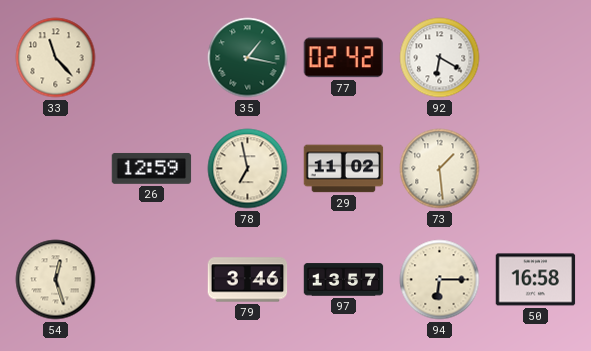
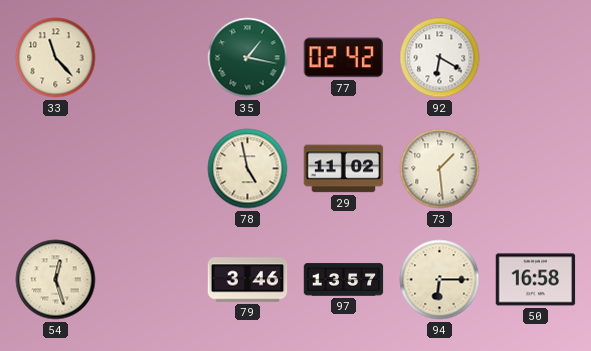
26: 12:59 -> none (152, 169)
78: 6:58 -> 4:58 (248, 169)
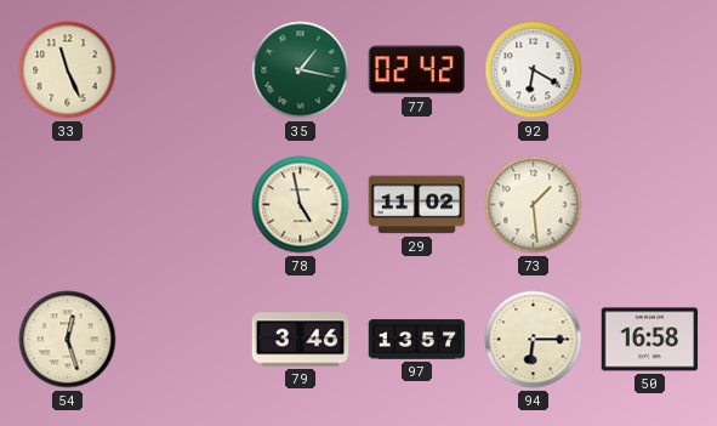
33: 11:23 -> 11:26 (68, 70)
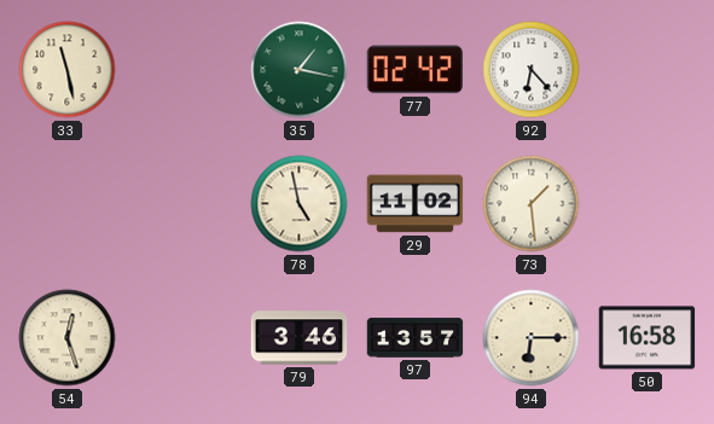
33: 11:26 -> 11:28 (68, 70)
92: 6:20 -> 6:23 (532, 70)
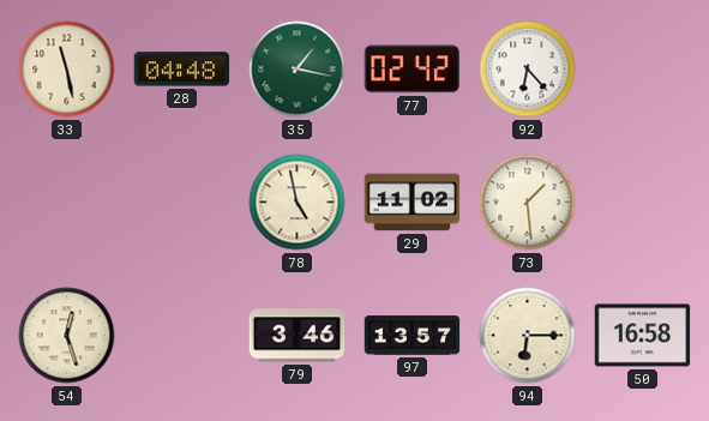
28: none -> 04:48 (182, 70)
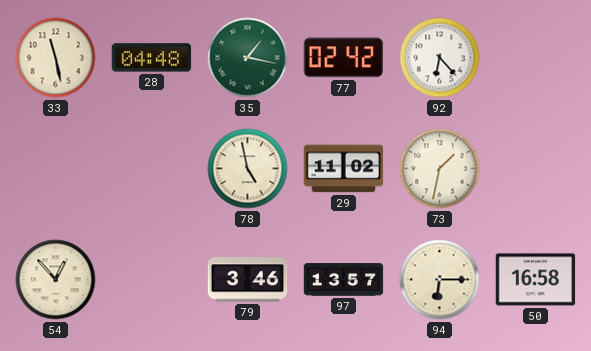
73: 1:29 -> 1:32 (440, 169)
54: 12:27 -> 12:53 (56, 280)
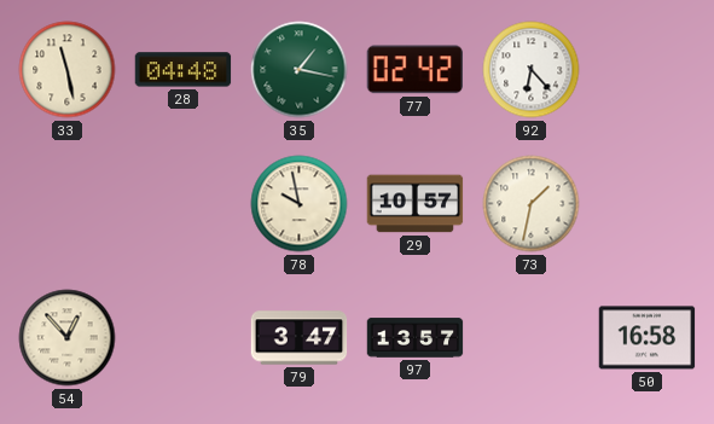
78: 4:58 -> 9:58 (300, 204)
29: 11:02 -> 10:57 (416, 204)
79: 3:46 -> 3:47 (300, 338)
94: 6:15 -> none (440, 280)
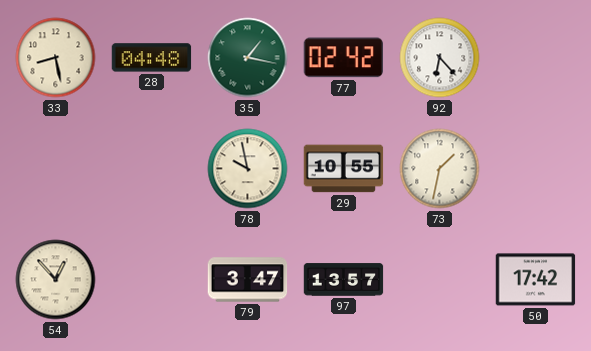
33: 11:28 -> 8:28 (56, 58)
29: 10:57 -> 10:55 (344, 169)
50: 16:58 -> 17:42 (536, 280)
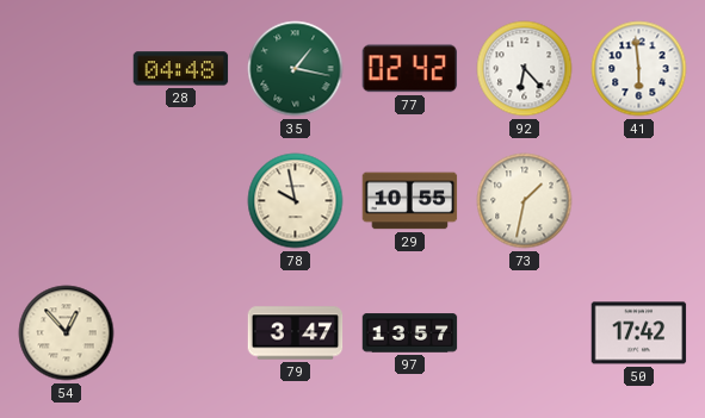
33: 8:28 -> none (56, 58)
41: none -> 5:59 (639, 69)
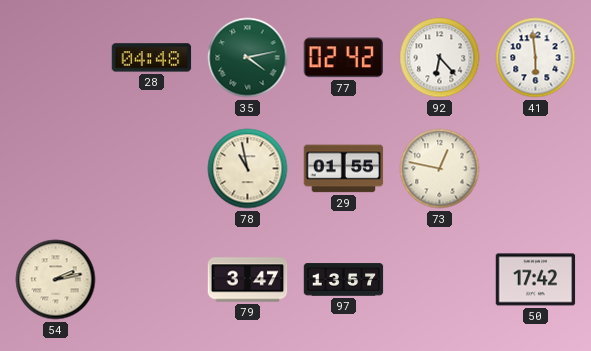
35: 1:17 -> 4:13 (248, 58)
78: 9:58 -> 10:58 (248, 169)
29: 10:55 -> 01:55 (344, 169)
73: 1:32 -> 12:47 (440, 169)
54: 12:53 -> 2:13 (56, 280)
